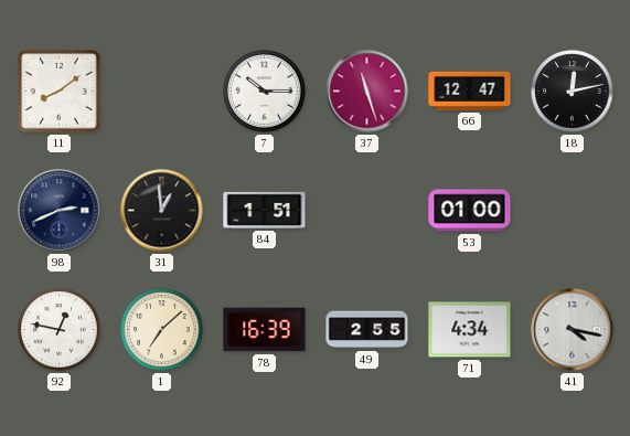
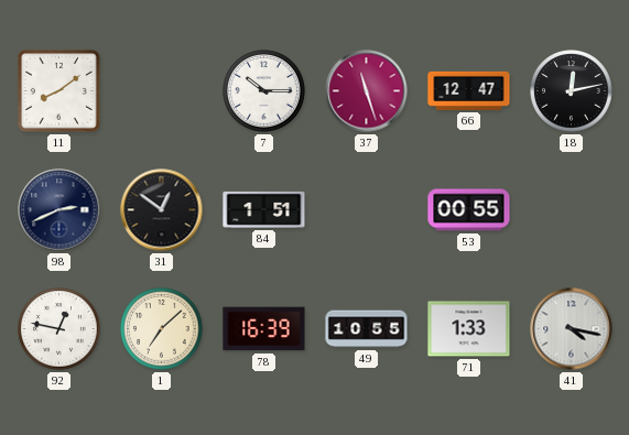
31: 12:59 -> 12:51 (162, 210)
53: 01:00 -> 00:55 (469, 210)
49: 2:55 -> 10:55 (367, 329)
71: 4:34 -> 1:33 (469, 329)
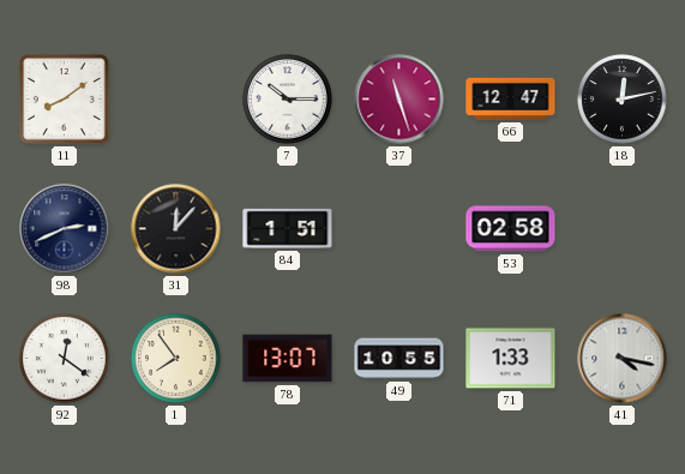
31: 12:51 -> 12:07 (176, 229)
53: 00:55 -> 02:58 (511, 229)
92: 12:47 -> 12:21 (65, 359)
1: 7:08 -> 7:54 (176, 359)
78: 16:39 -> 13:07 (288, 359)
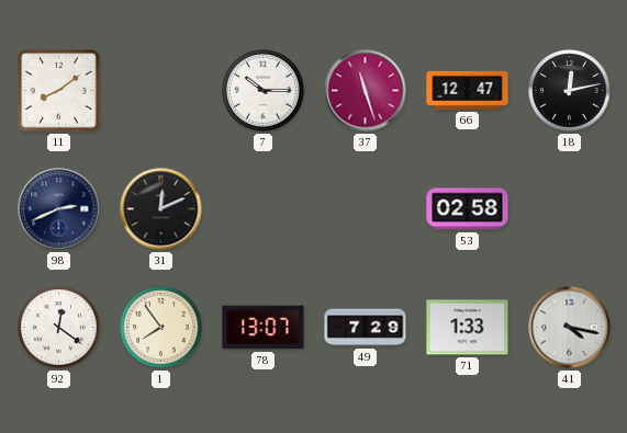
31: 12:07 -> 12:11 (161, 209)
84: 1:51 -> none (288, 228)
49: 10:55 -> 7:29 (366, 328)
